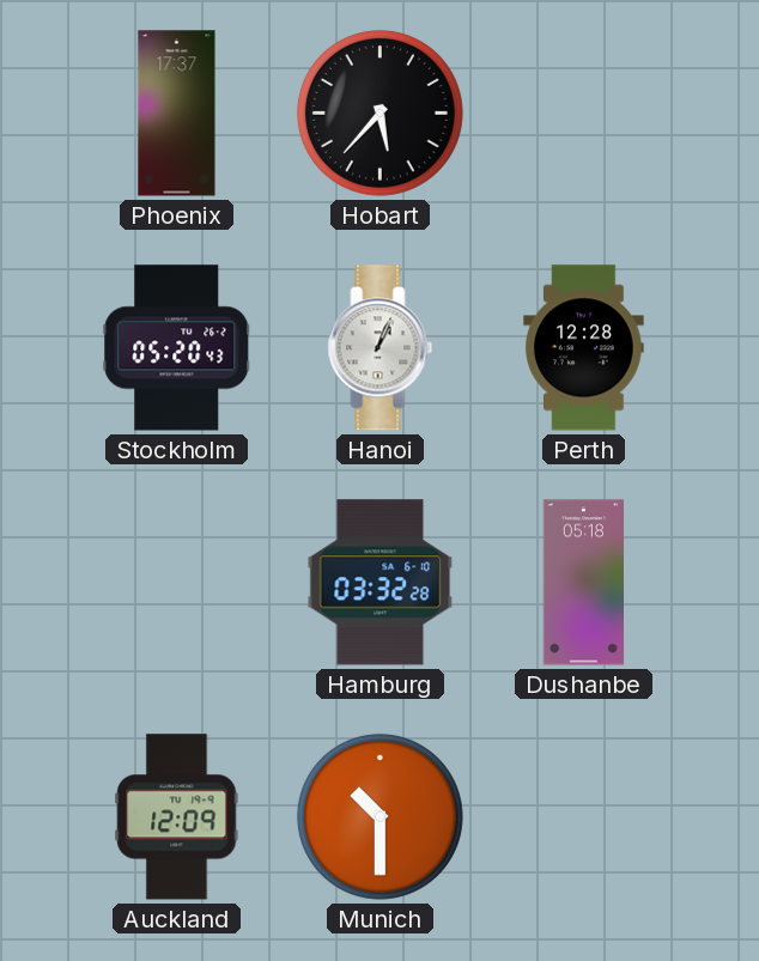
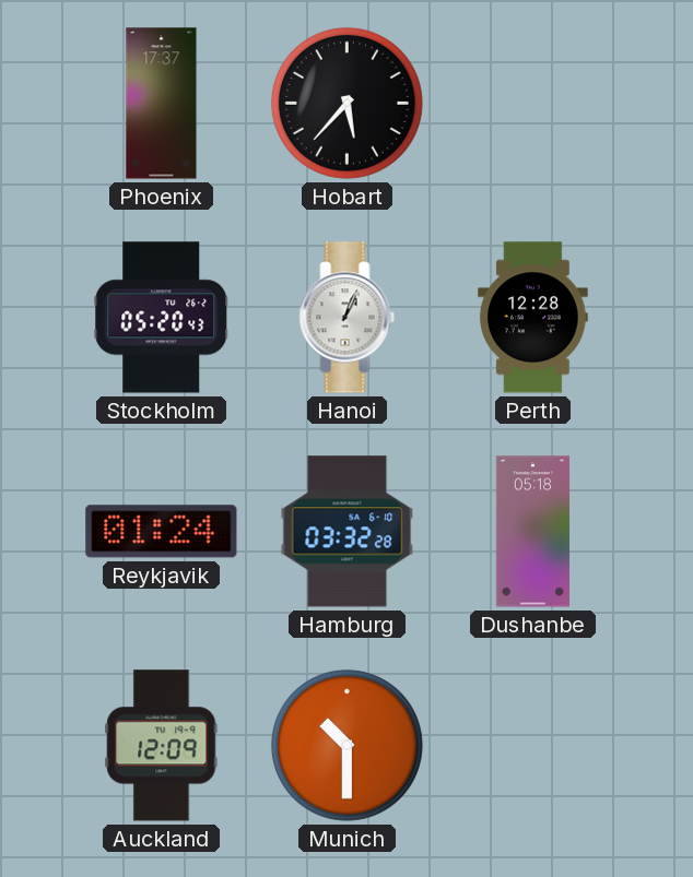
Reykjavik: none -> 01:24 (162, 532)
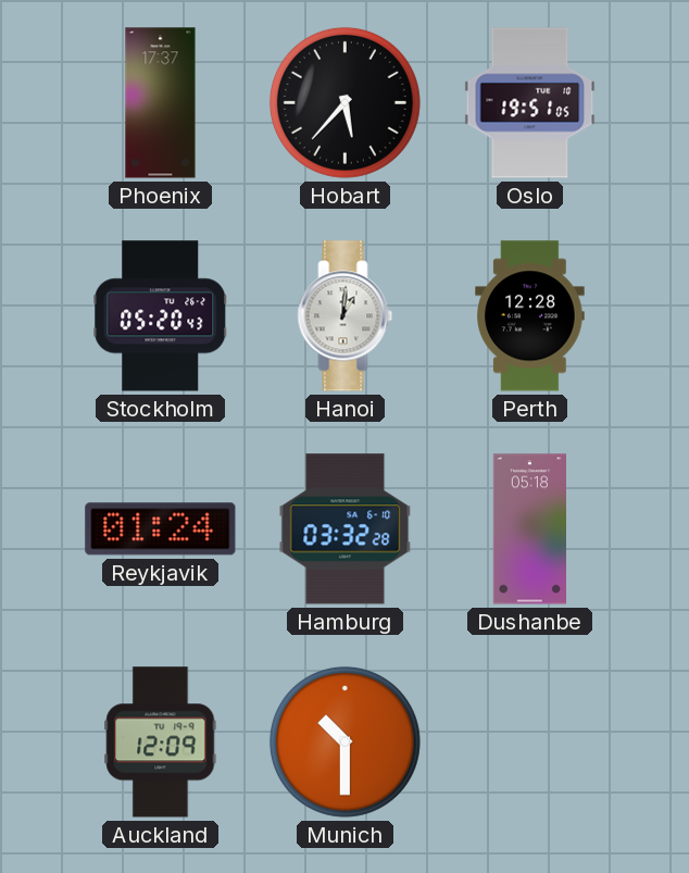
Oslo: none -> 19:51 (530, 103)
Hanoi: 1:04 -> 1:01 (346, 316)
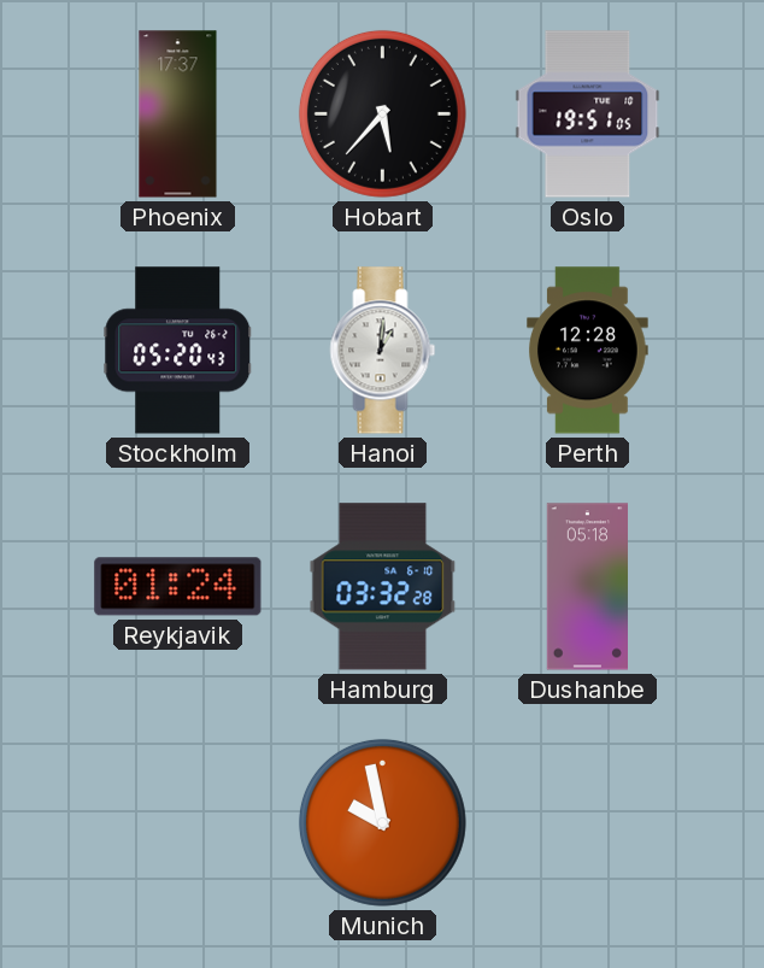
Auckland: 12:09 -> none (161, 743)
Munich: 10:30 -> 9:58 (382, 822)
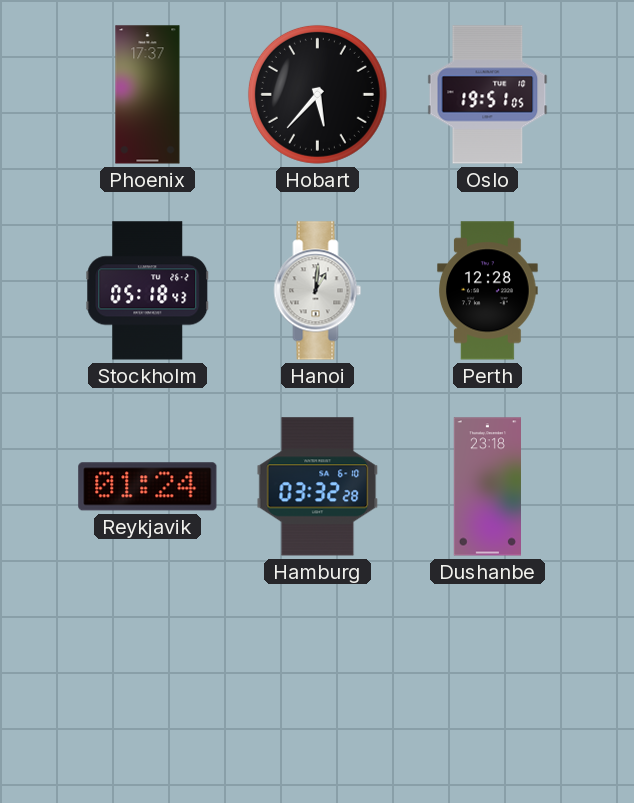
Stockholm: 05:20 -> 05:18 (148, 291)
Dushanbe: 05:18 -> 23:18 (487, 487)
Munich: 9:58 -> none (382, 822)
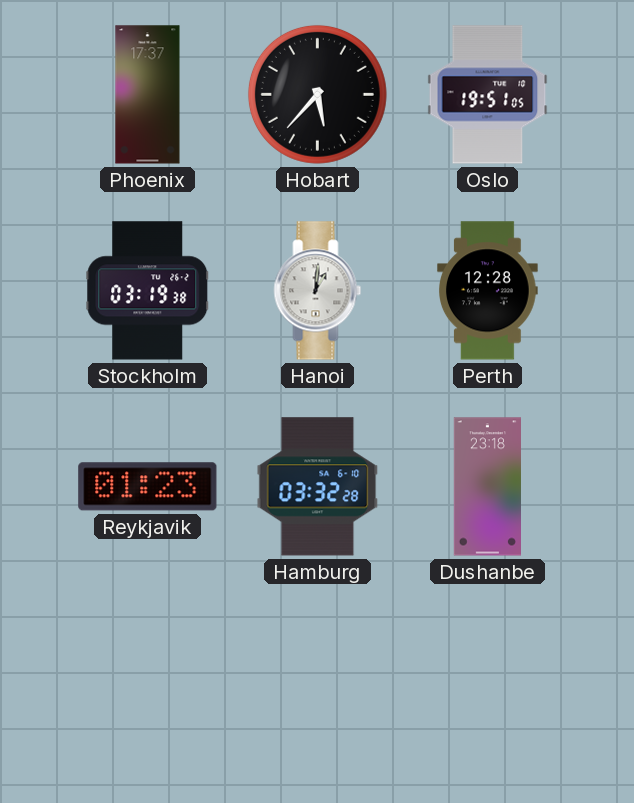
Stockholm: 05:18 -> 03:19 (148, 291)
Reykjavik: 01:24 -> 01:23 (148, 487)
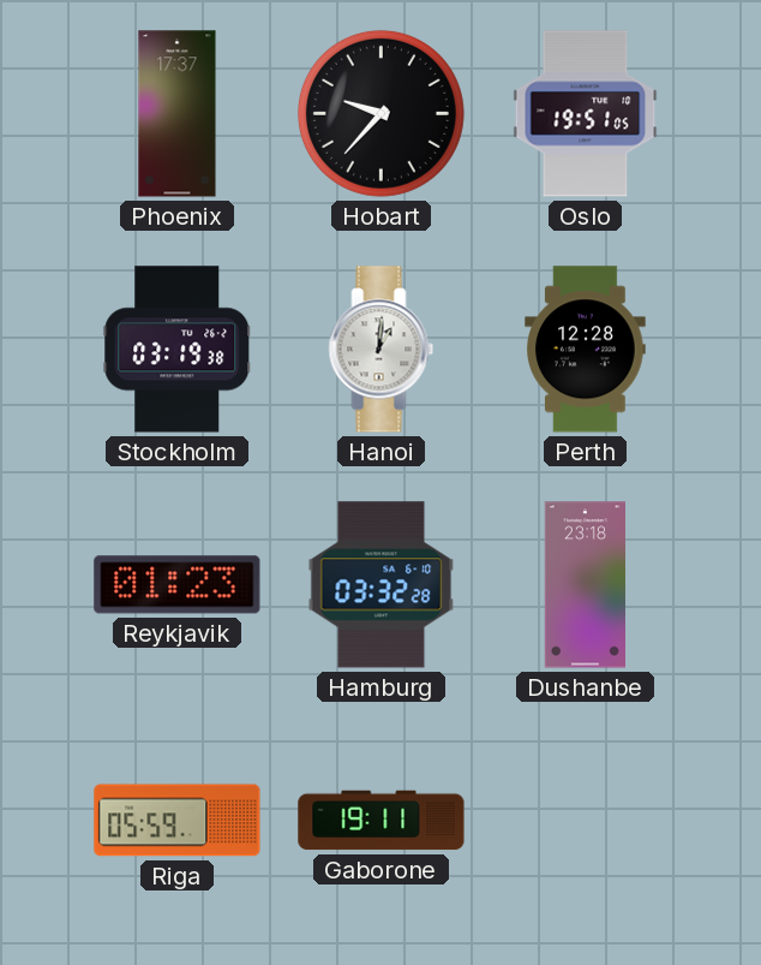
Hobart: 5:37 -> 9:37 (380, 113)
Riga: none -> 05:59 (178, 821)
Gaborone: none -> 19:11 (382, 821)
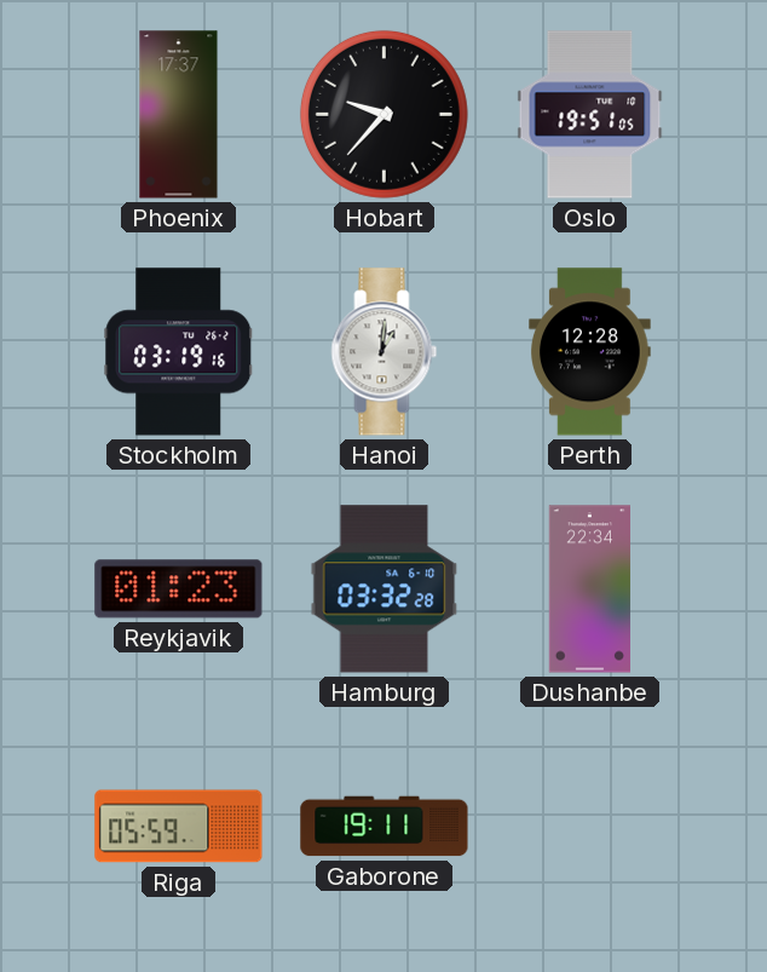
Stockholm: 03:19:38 -> 03:19:16 (179, 352)
Dushanbe: 23:18 -> 22:34 (589, 589)
